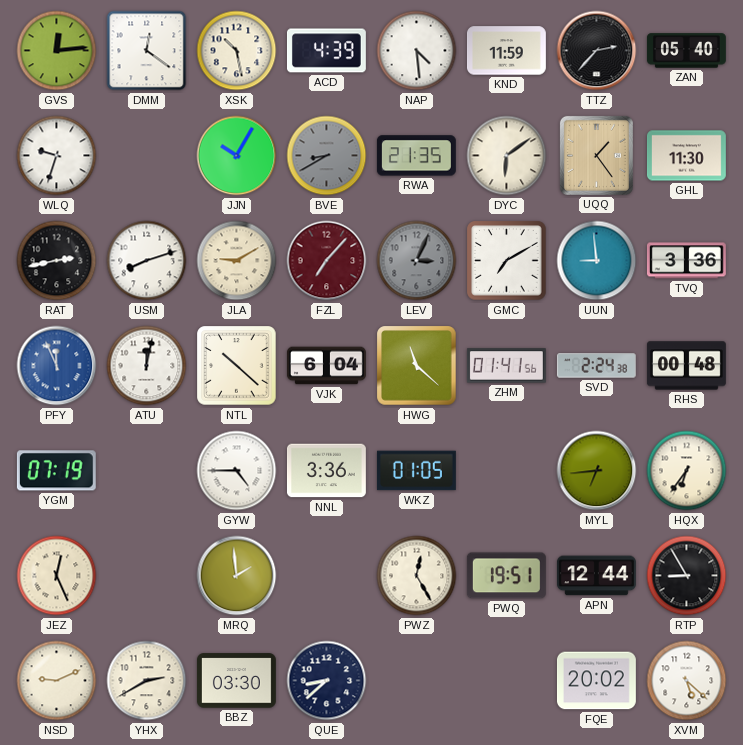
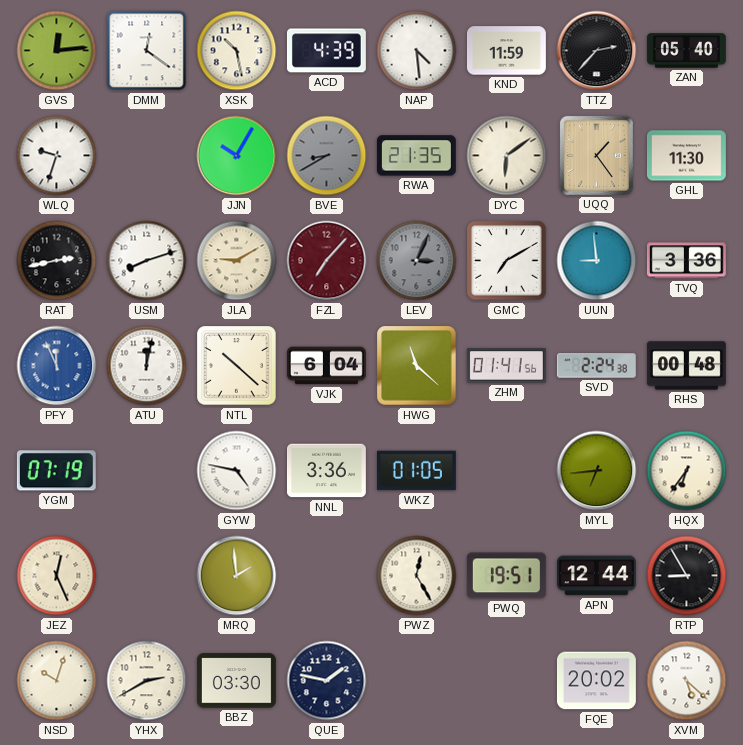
GYW: 4:45 -> 4:47 (237, 471)
NSD: 9:11 -> 10:03 (57, 681)
QUE: 8:38 -> 1:47 (327, 681)
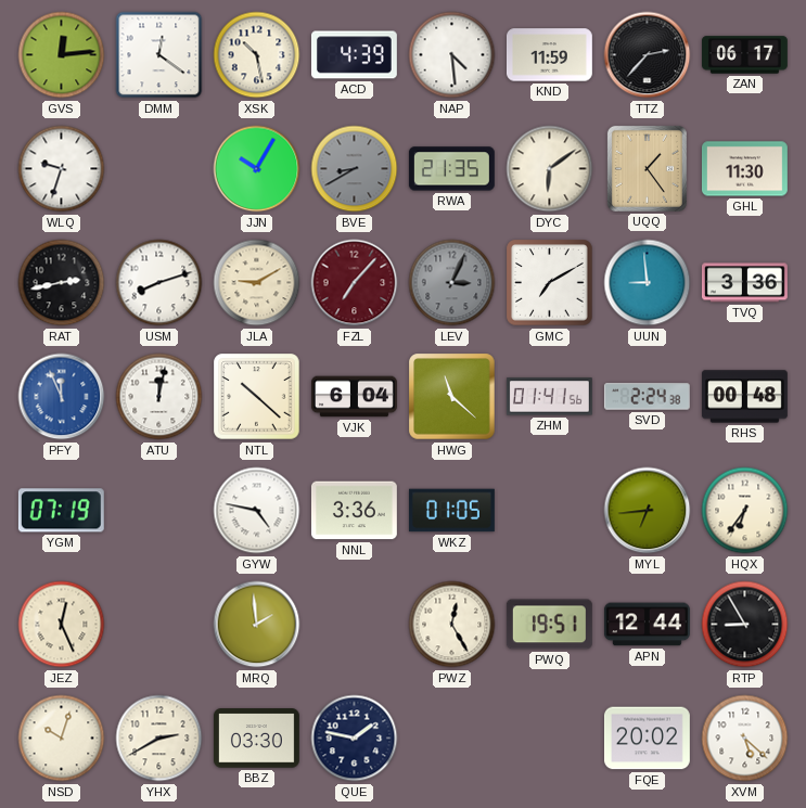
ZAN: 05:40 -> 06:17 (744, 55)
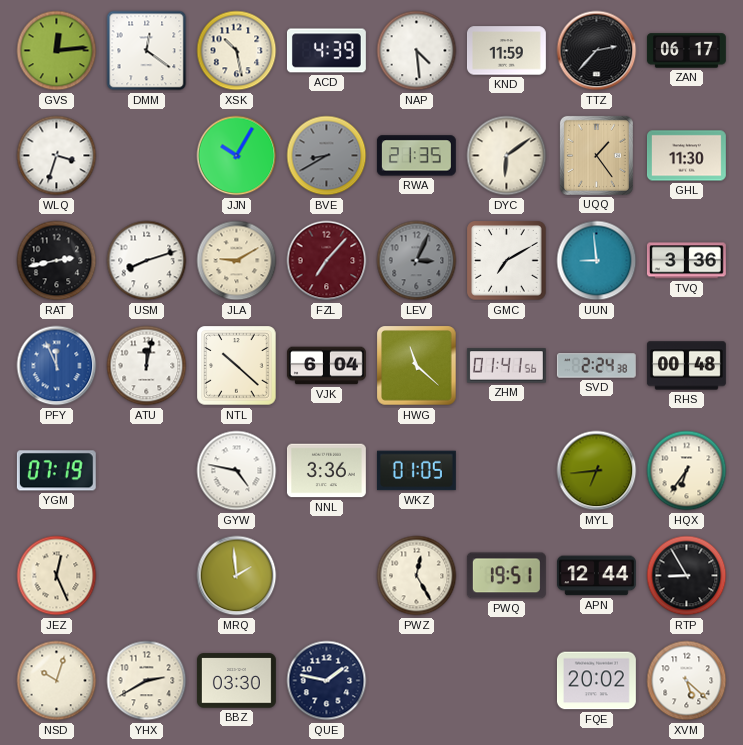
WLQ: 9:33 -> 3:33 (57, 156)
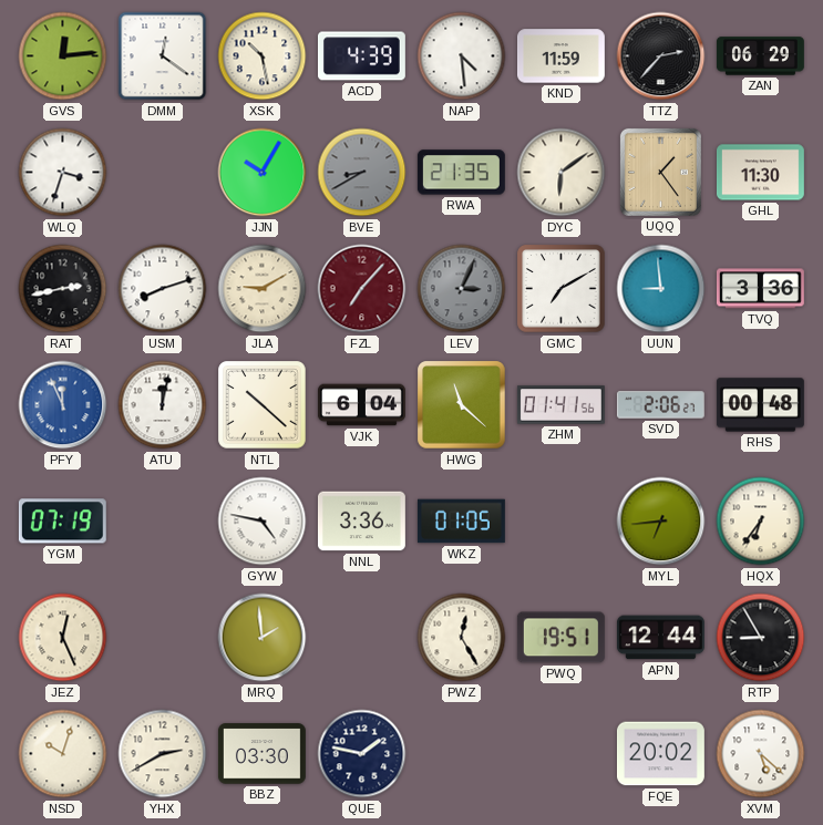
ZAN: 06:17 -> 06:29 (760, 56)
SVD: 2:24 -> 2:06 (660, 405)
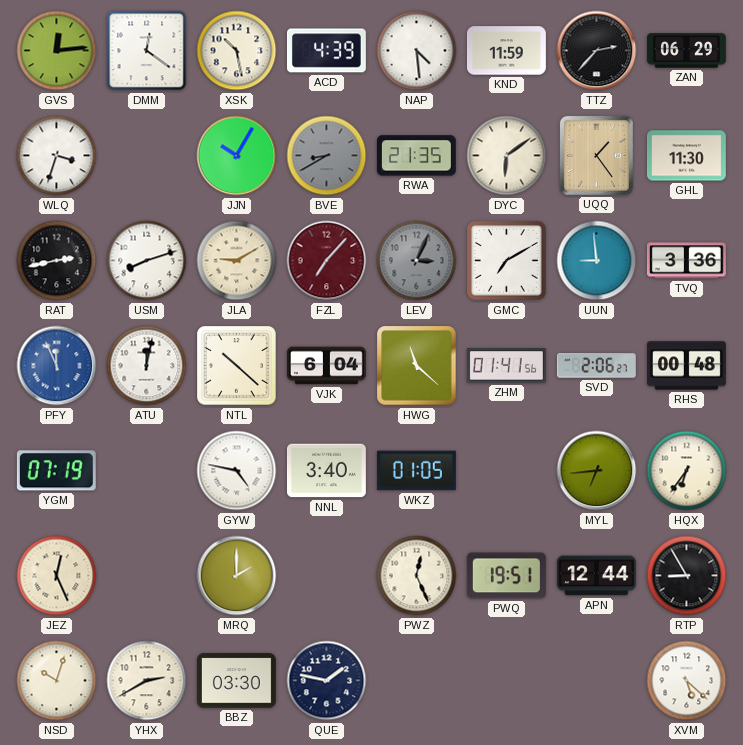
NNL: 3:36 -> 3:40 (326, 471)
MRQ: 1:59 -> 2:00 (237, 576)
PWZ: 12:25 -> 12:26 (417, 576)
FQE: 20:02 -> none (660, 754)
